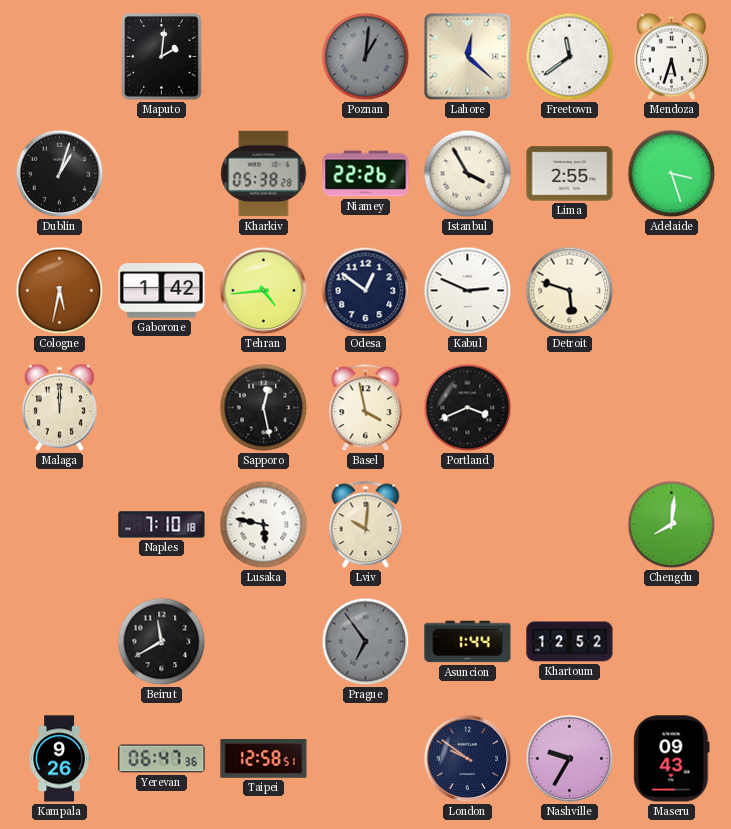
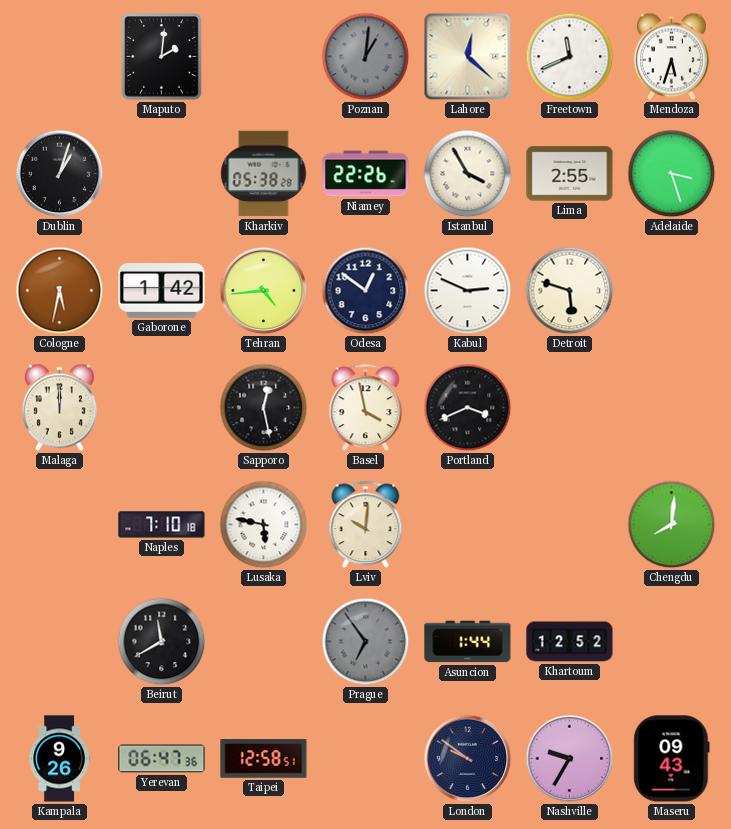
Freetown: 11:39 -> 11:41 (570, 57)
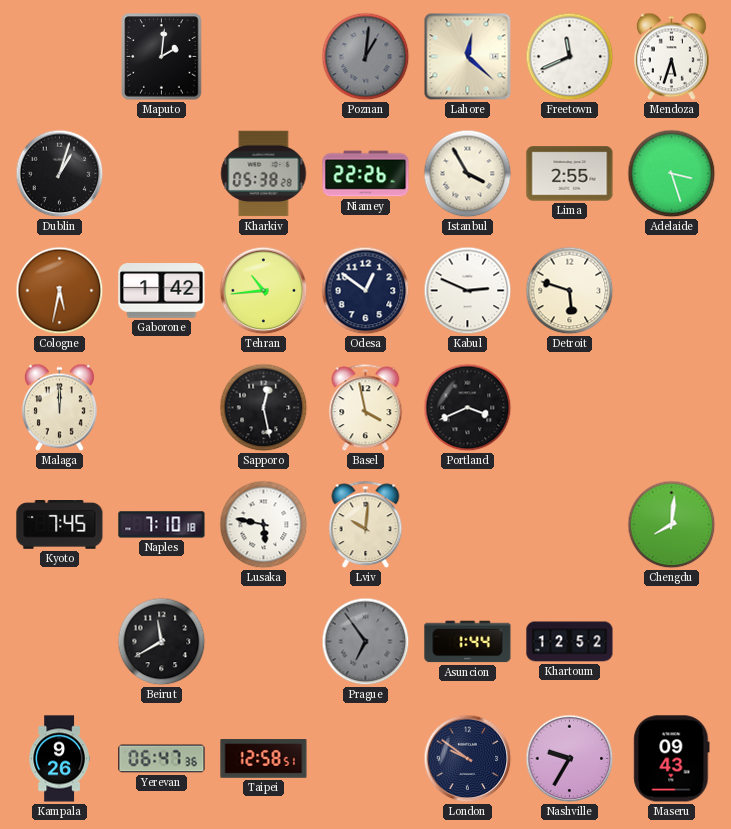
Tehran: 4:44 -> 10:44 (264, 291)
Kyoto: none -> 7:45 (60, 525)
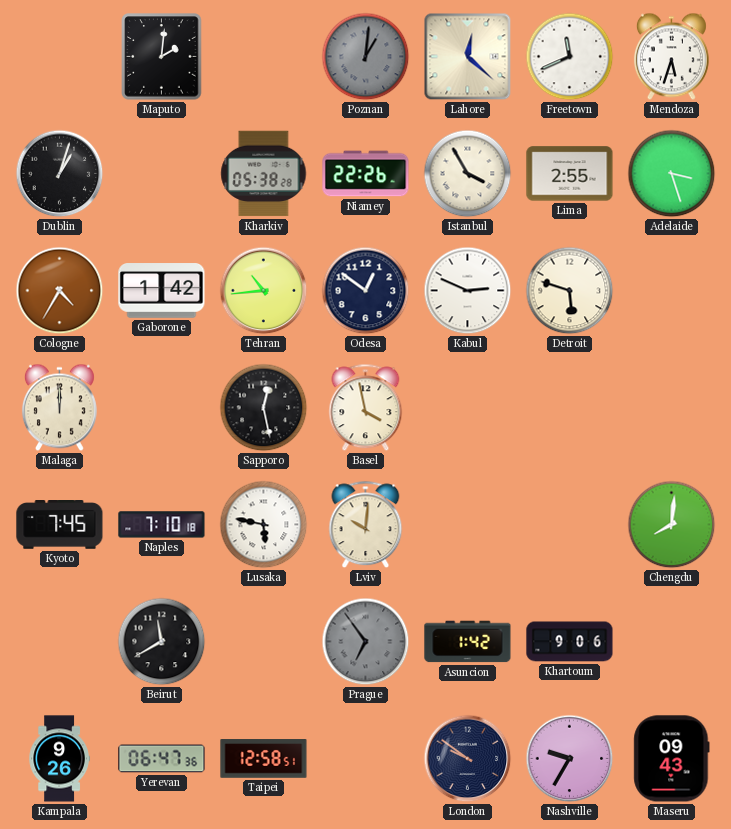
Cologne: 5:32 -> 4:35 (60, 291)
Portland: 3:41 -> none (468, 408)
Asuncion: 1:44 -> 1:42 (468, 642)
Khartoum: 12:52 -> 9:06 (570, 642)
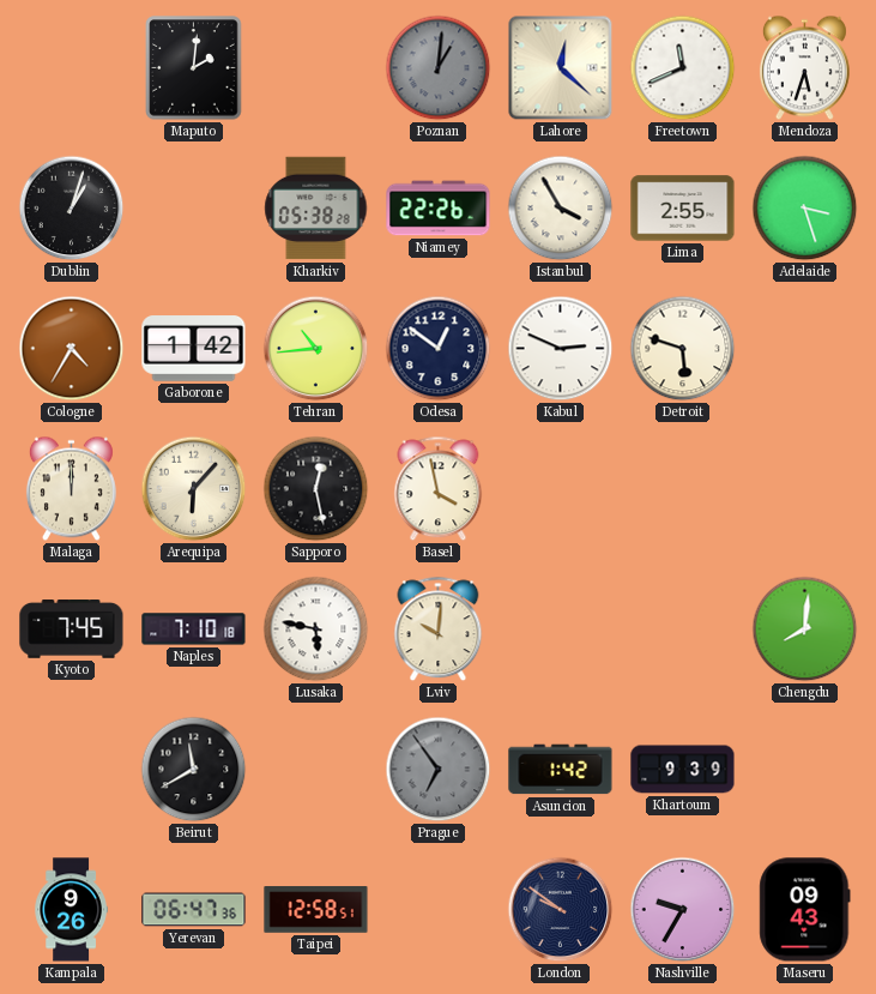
Arequipa: none -> 6:07 (194, 489)
Khartoum: 9:06 -> 9:39 (683, 770)
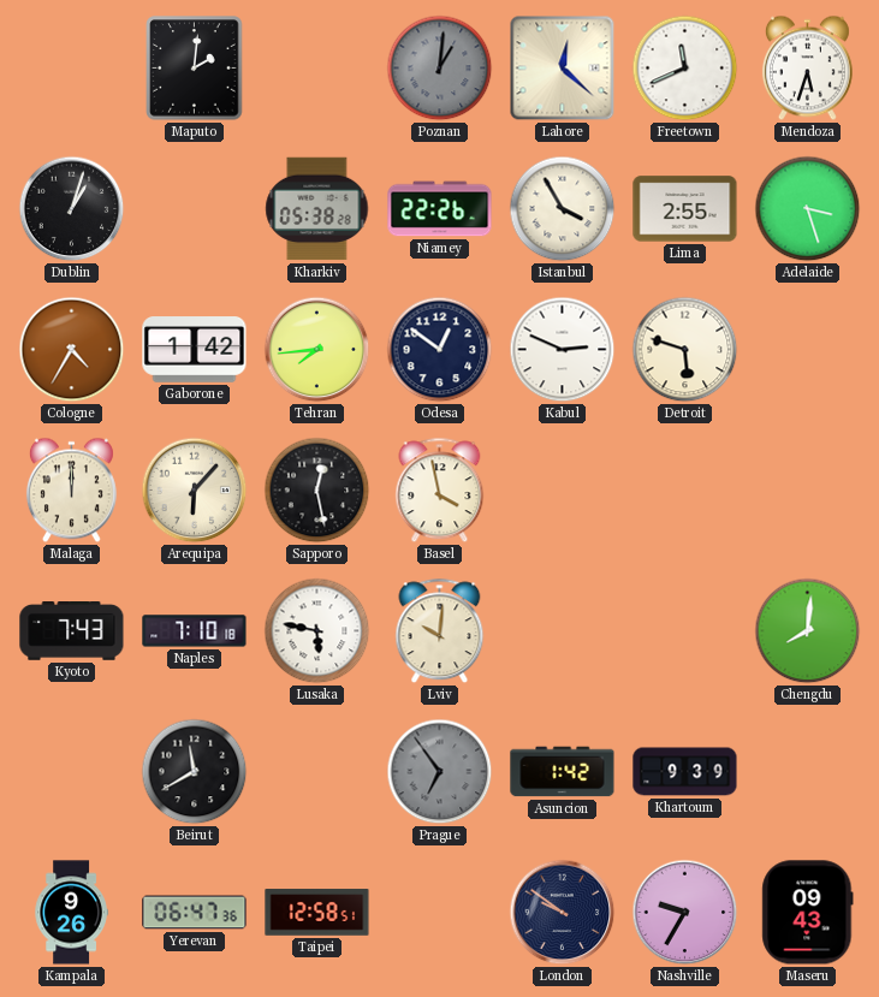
Tehran: 10:44 -> 7:44 (317, 350)
Kyoto: 7:45 -> 7:43 (72, 631)
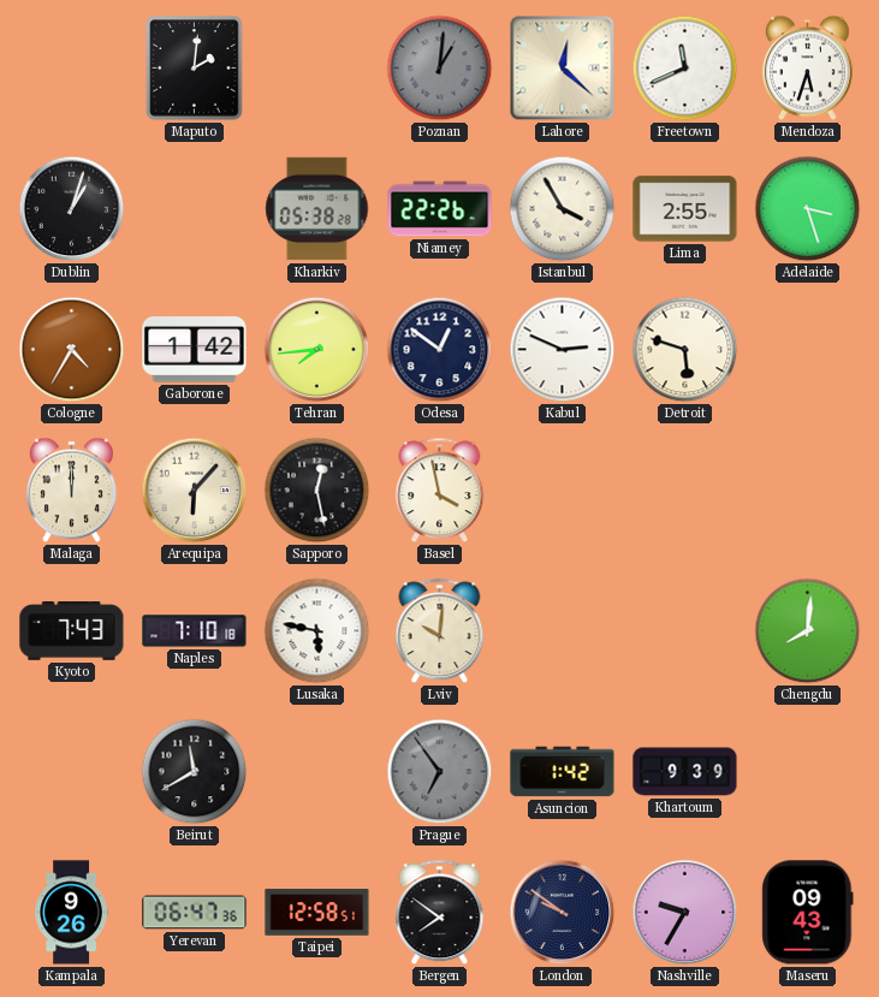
Bergen: none -> 7:51 (440, 913)
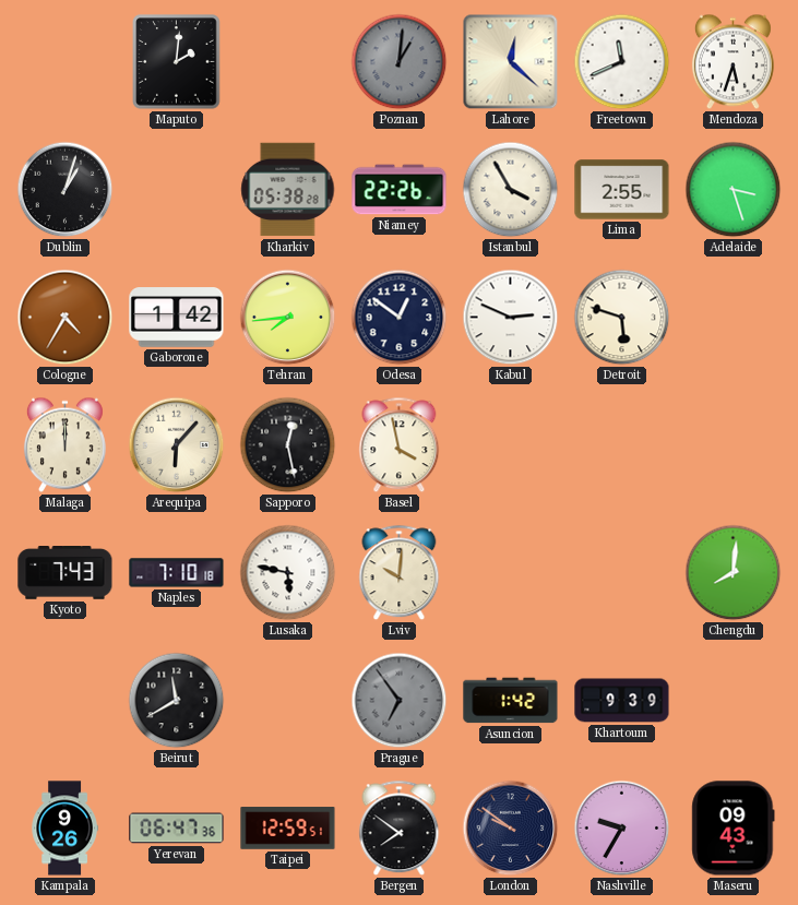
Taipei: 12:58 -> 12:59 (288, 829)
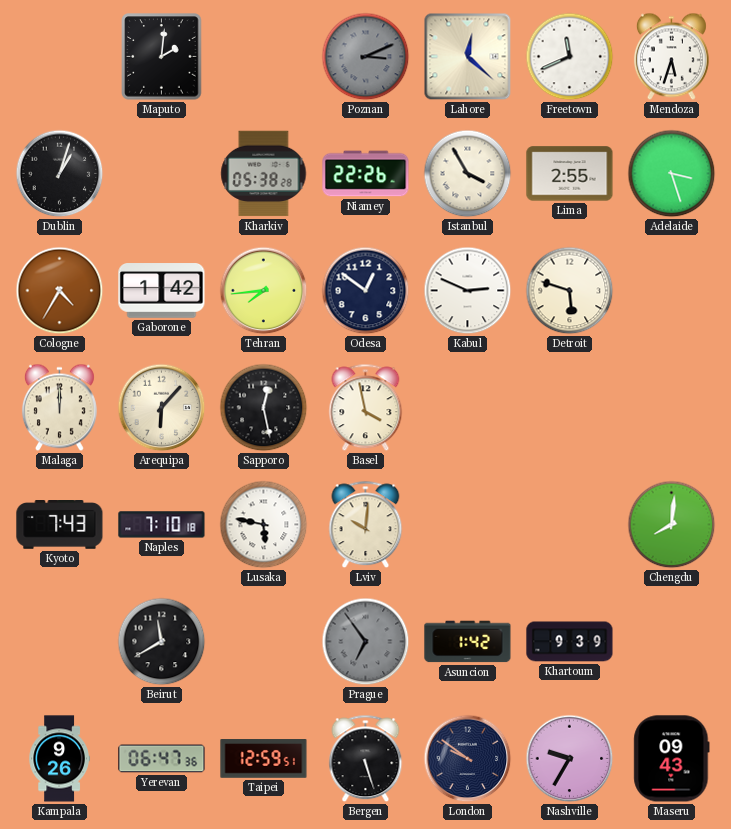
Poznan: 1:01 -> 3:11 (366, 57)
Bergen: 7:51 -> 5:27 (366, 759)
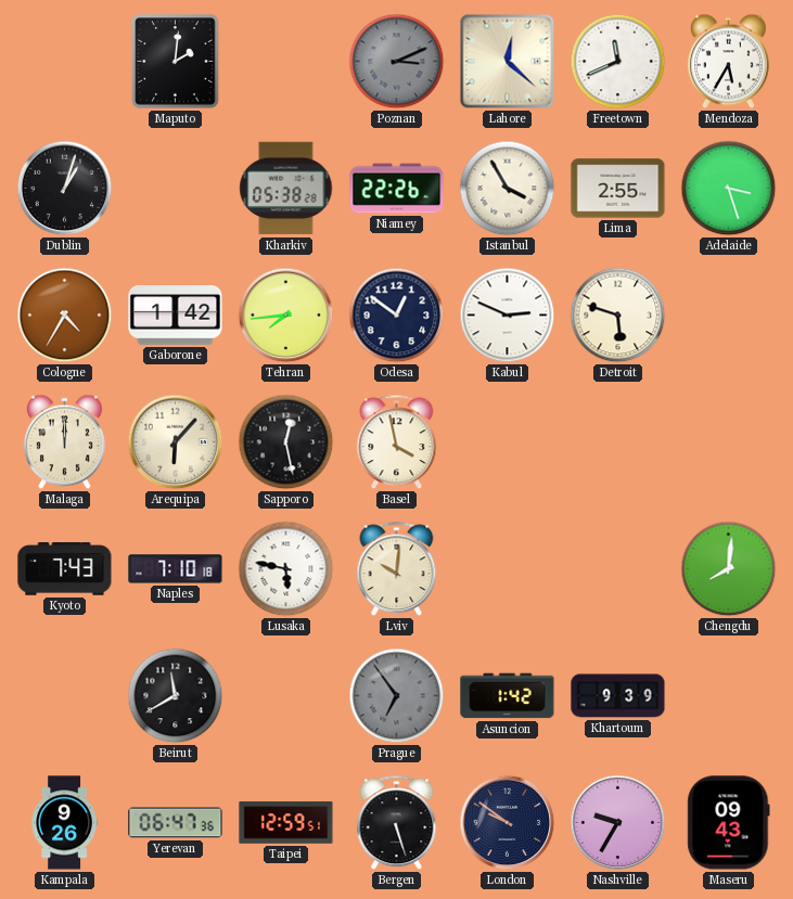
Mendoza: 5:33 -> 5:35 (728, 62)
